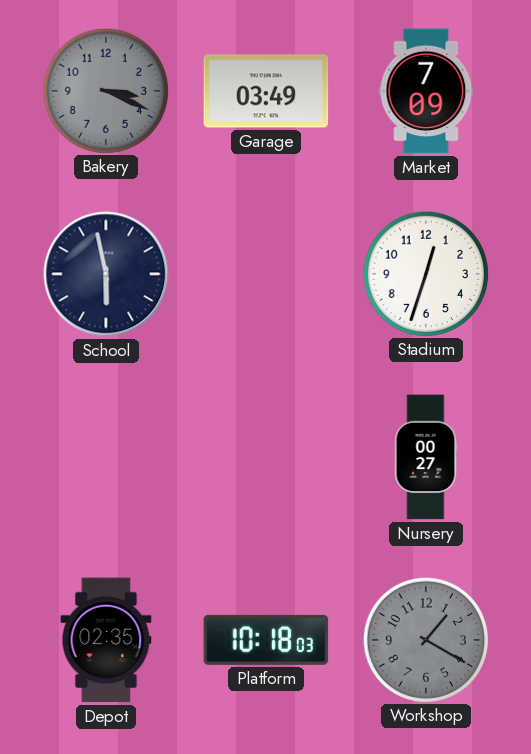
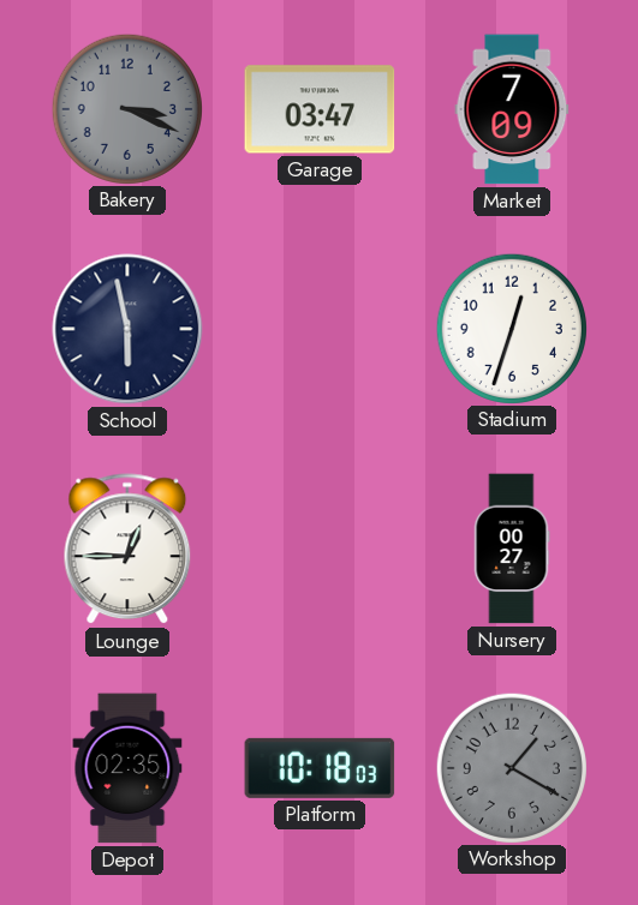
Garage: 03:49 -> 03:47 (320, 109)
Lounge: none -> 12:45 (127, 550)
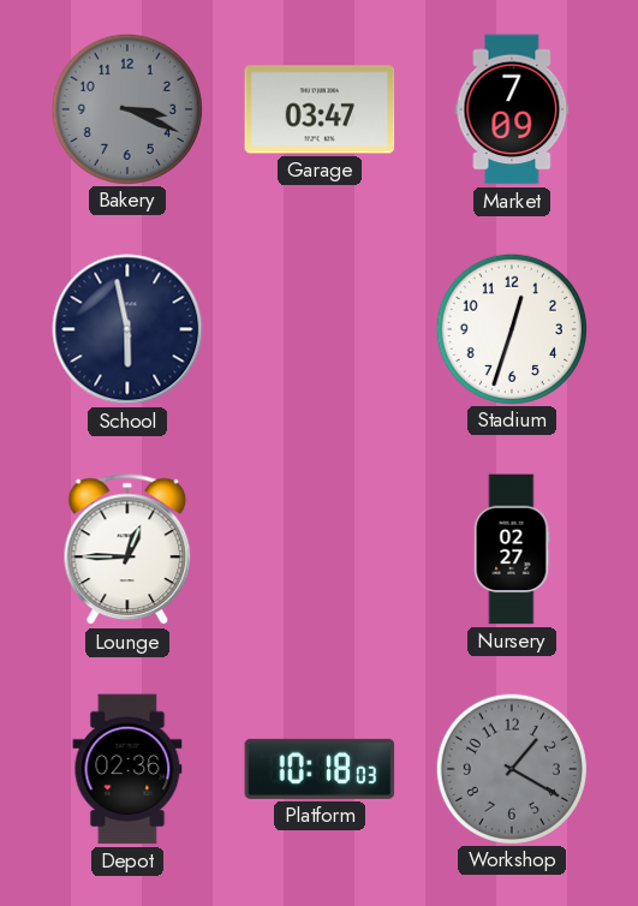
Nursery: 00:27 -> 02:27 (512, 549)
Depot: 02:35 -> 02:36 (127, 769)
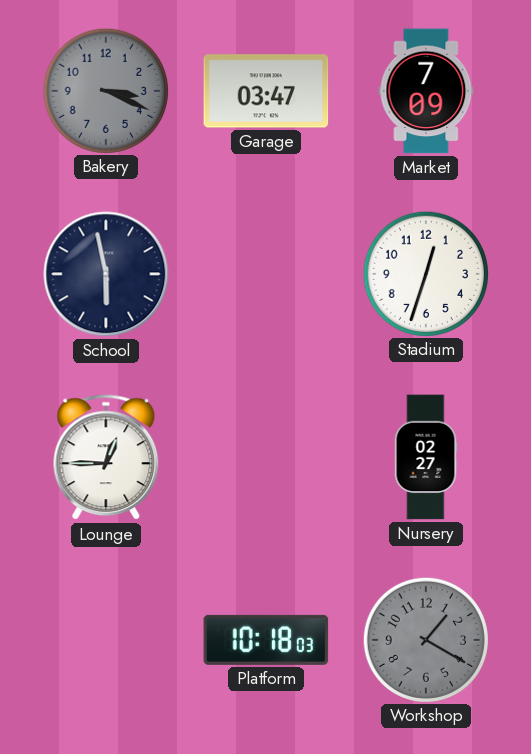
Depot: 02:36 -> none (127, 769)
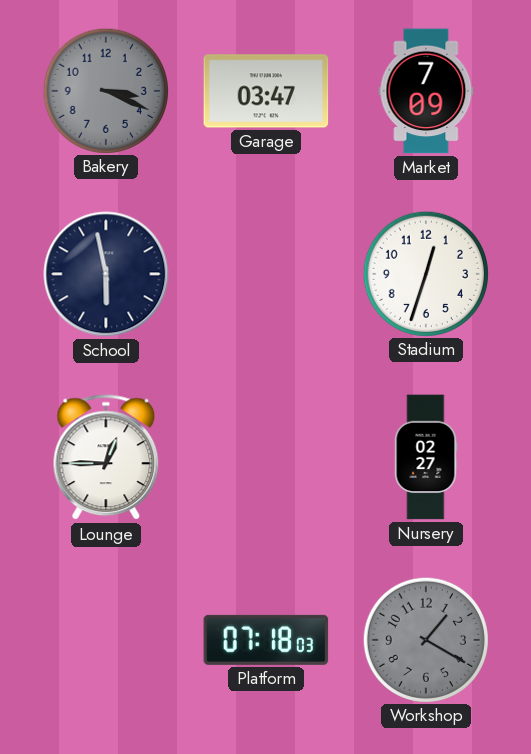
Platform: 10:18 -> 07:18 (266, 640)
